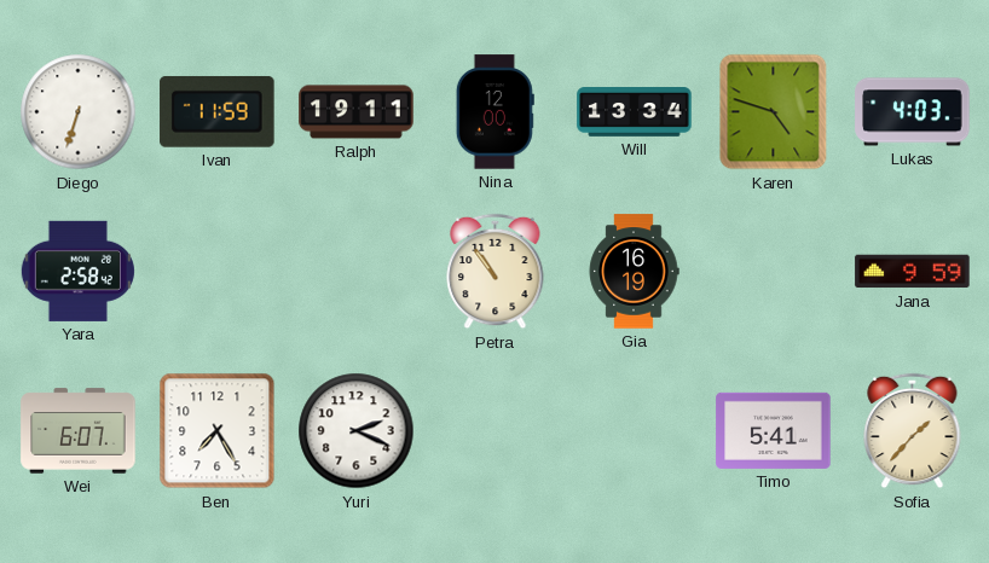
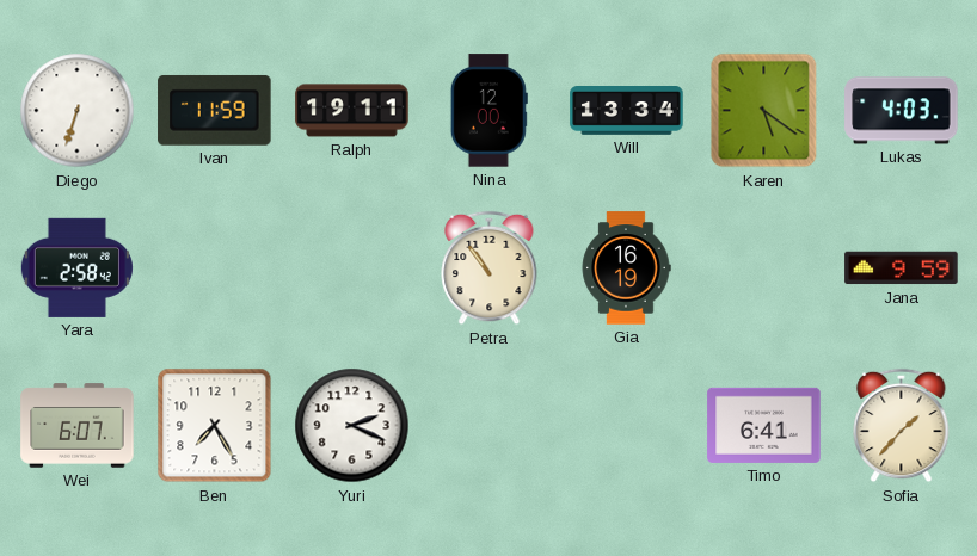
Karen: 4:48 -> 5:21 (764, 111)
Timo: 5:41 -> 6:41 (764, 425)
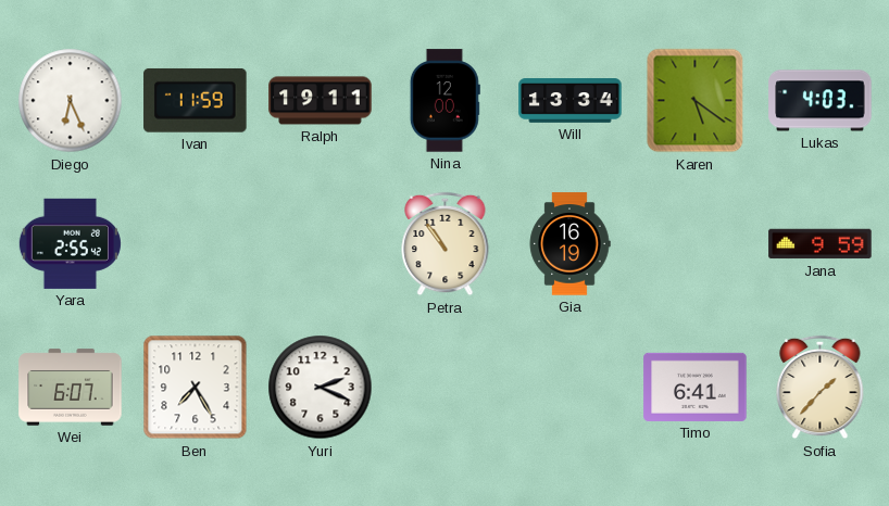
Diego: 6:33 -> 6:26 (71, 101)
Yara: 2:58 -> 2:55 (70, 243)
